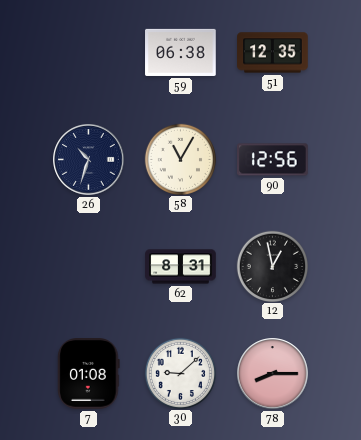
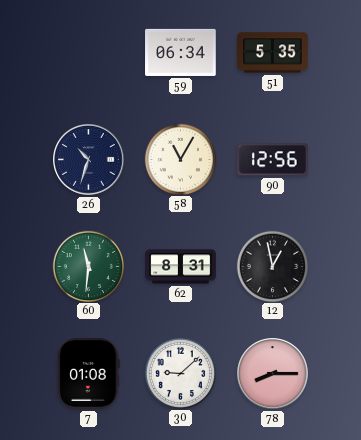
59: 06:38 -> 06:34 (181, 52)
51: 12:35 -> 5:35 (273, 53)
60: none -> 11:31 (88, 266)
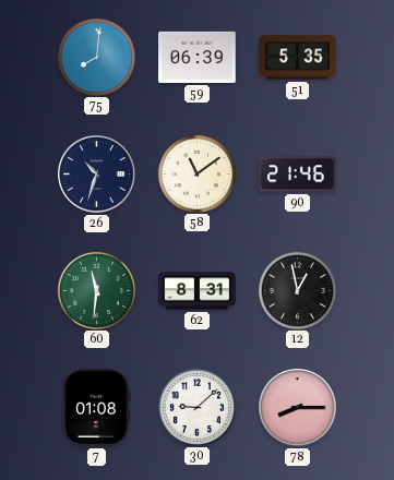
75: none -> 8:01 (96, 57)
59: 06:34 -> 06:39 (198, 57)
58: 11:05 -> 11:09 (196, 173)
90: 12:56 -> 21:46 (298, 175)
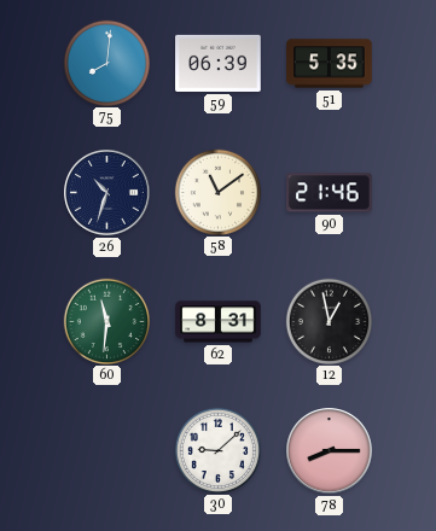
7: 01:08 -> none (97, 408)
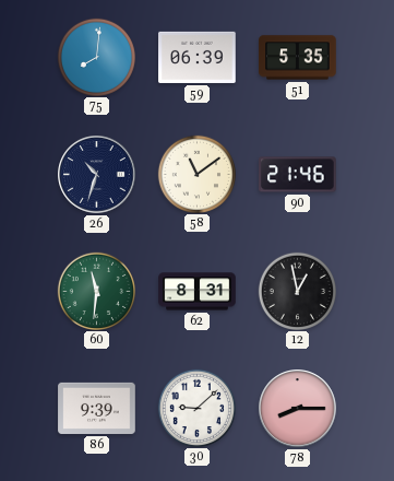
86: none -> 9:39 (97, 408)
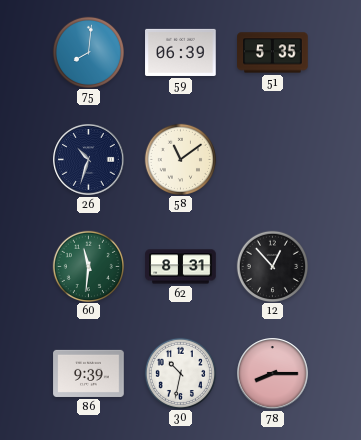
90: 21:46 -> none (298, 175)
12: 12:58 -> 12:53 (272, 266)
30: 9:08 -> 10:32 (180, 373)
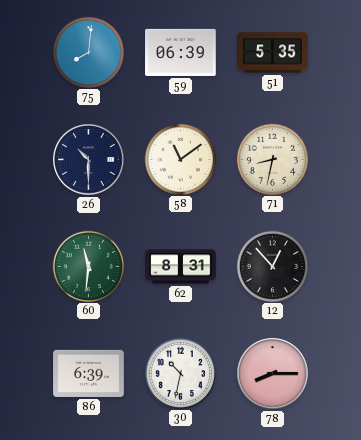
26: 10:33 -> 10:30 (89, 160)
71: none -> 8:32 (272, 159)
86: 9:39 -> 6:39 (89, 373)
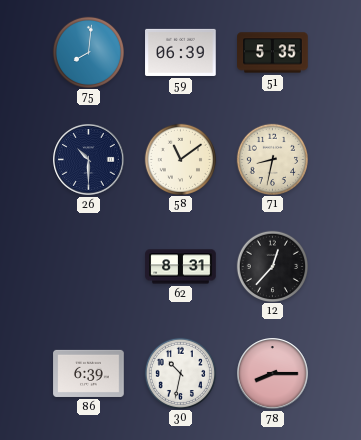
60: 11:31 -> none (88, 266)
12: 12:53 -> 12:37 (272, 266)
